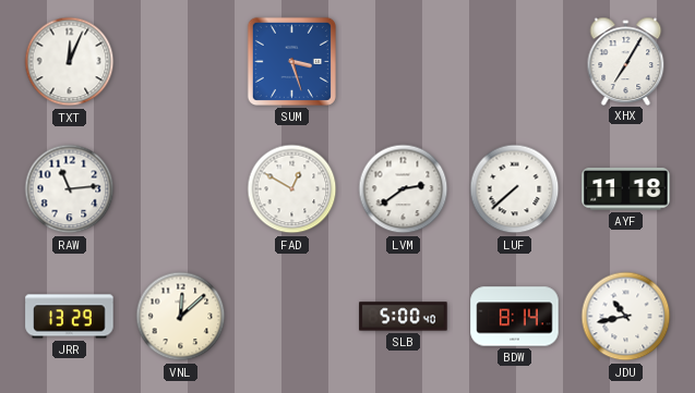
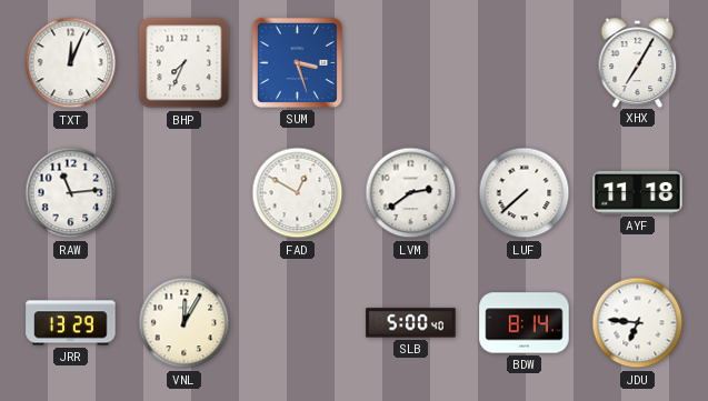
BHP: none -> 7:34 (185, 63)
VNL: 12:08 -> 12:05 (185, 323)
JDU: 10:43 -> 6:46 (638, 323)
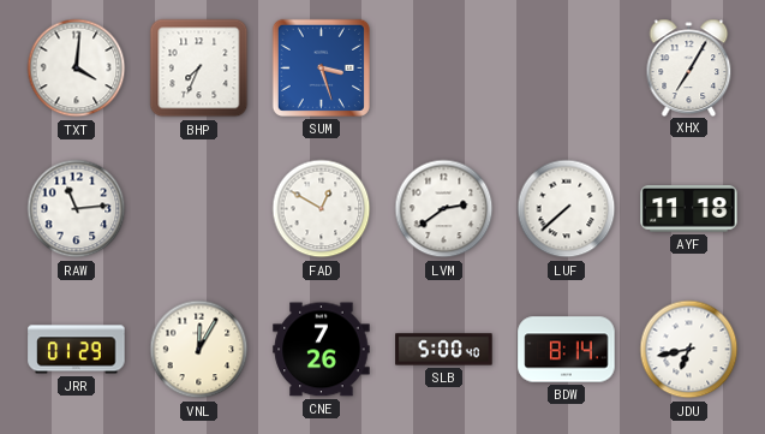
TXT: 12:04 -> 4:01 (77, 69)
JRR: 13:29 -> 01:29 (77, 350)
CNE: none -> 7:26 (322, 350)
JDU: 6:46 -> 6:43 (689, 350)
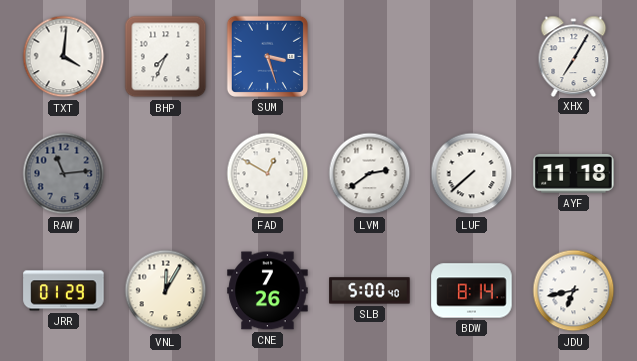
RAW dial: white -> grey (64, 174)
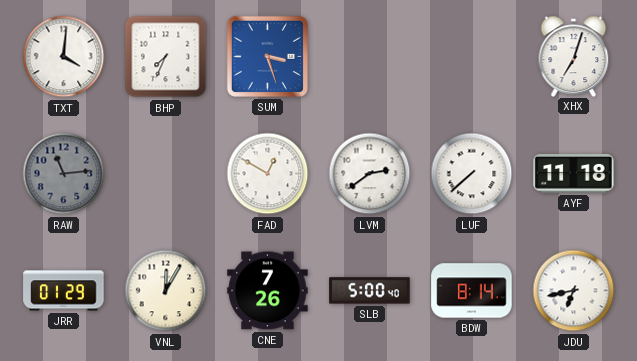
XHX: 7:05 -> 7:03 (574, 56)
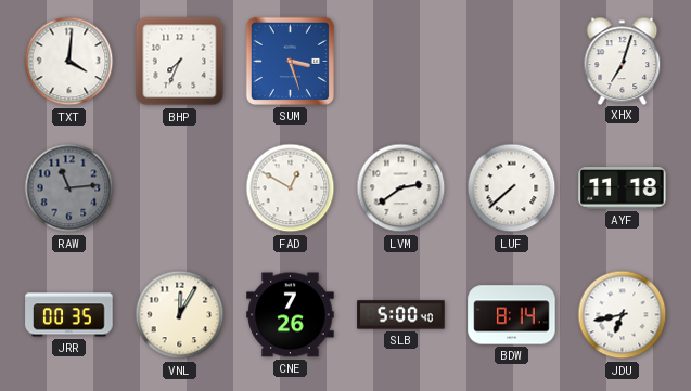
JRR: 01:29 -> 00:35 (69, 315)
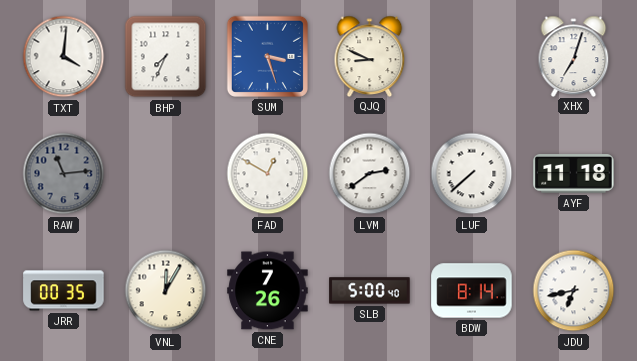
QJQ: none -> 8:49 (370, 56)
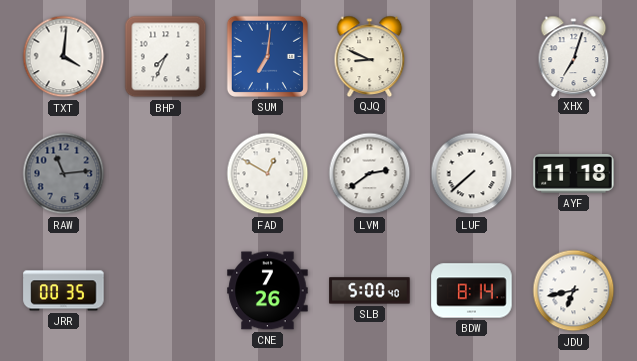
SUM: 3:27 -> 7:01 (267, 56)
VNL: 12:05 -> none (166, 291)
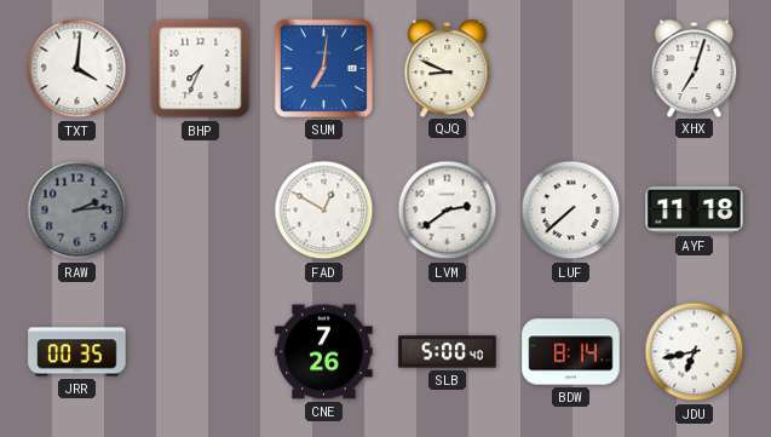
RAW: 11:14 -> 2:14 (77, 211)
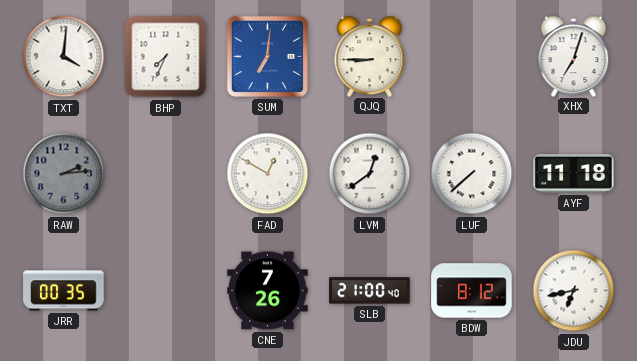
QJQ: 8:49 -> 8:45 (370, 56)
LVM: 2:39 -> 12:39 (370, 174)
SLB: 5:00 -> 21:00 (370, 291)
BDW: 8:14 -> 8:12 (472, 291)
